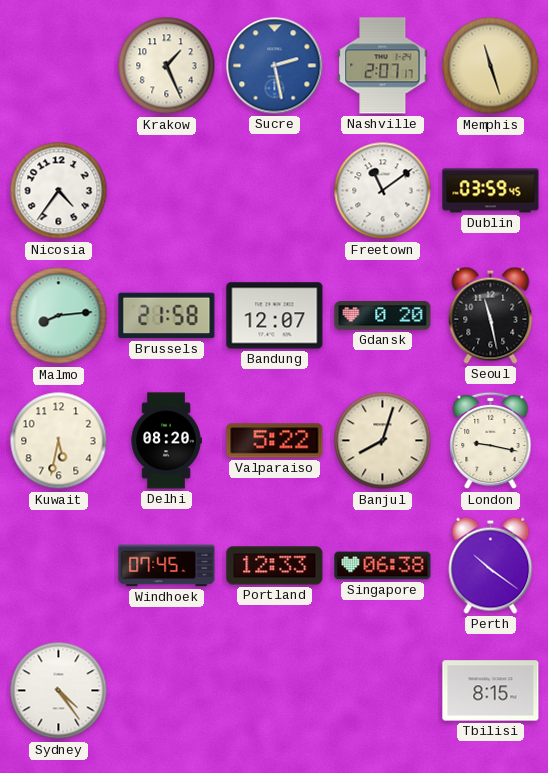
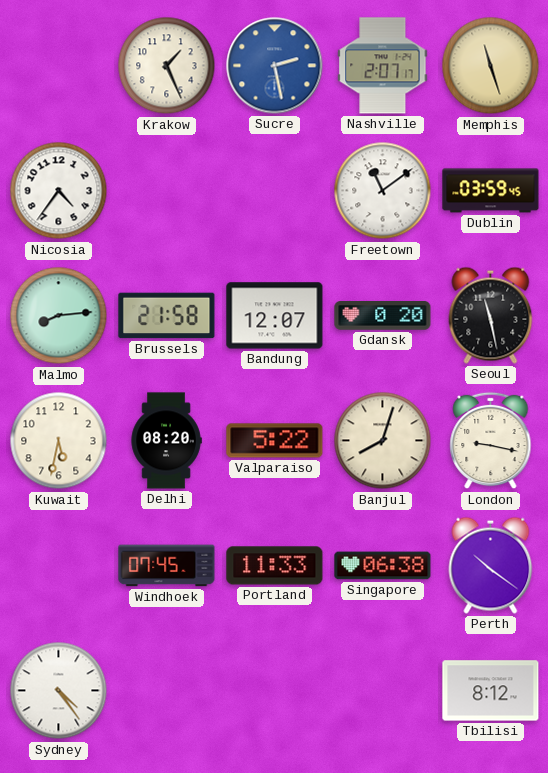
Portland: 12:33 -> 11:33 (275, 566)
Tbilisi: 8:15 -> 8:12 (491, 691)
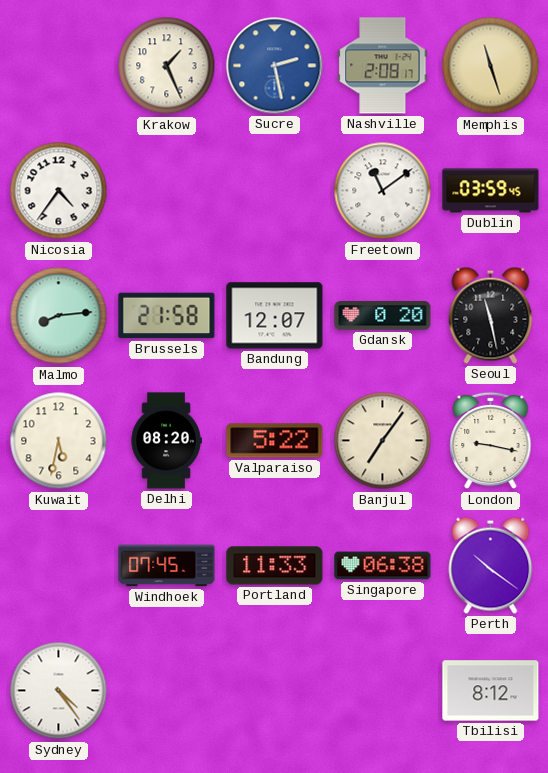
Nashville: 2:07 -> 2:08 (383, 66)
Banjul: 8:03 -> 7:06 (383, 441)
